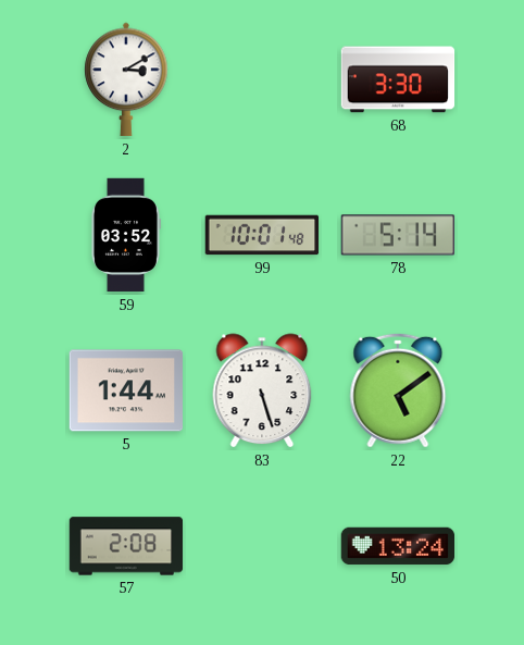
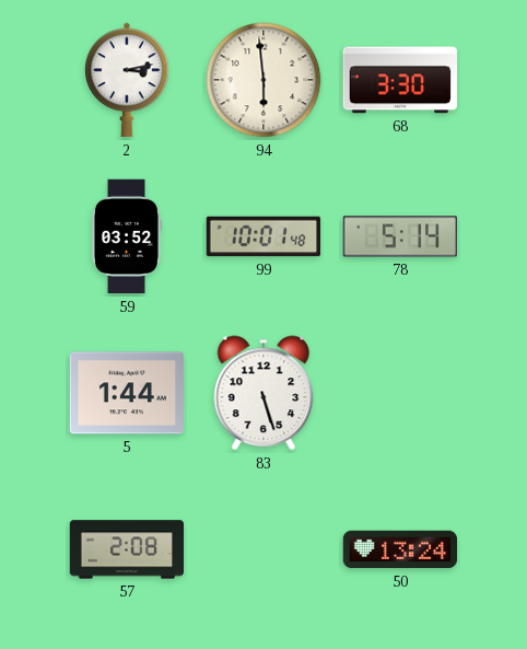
2: 3:10 -> 3:13 (127, 80)
94: none -> 5:59 (263, 80)
22: 5:09 -> none (398, 390)
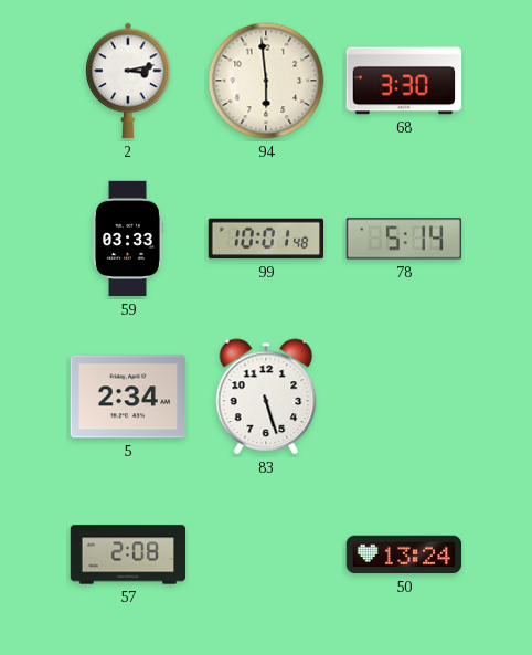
59: 03:52 -> 03:33 (127, 239)
5: 1:44 -> 2:34 (128, 397)
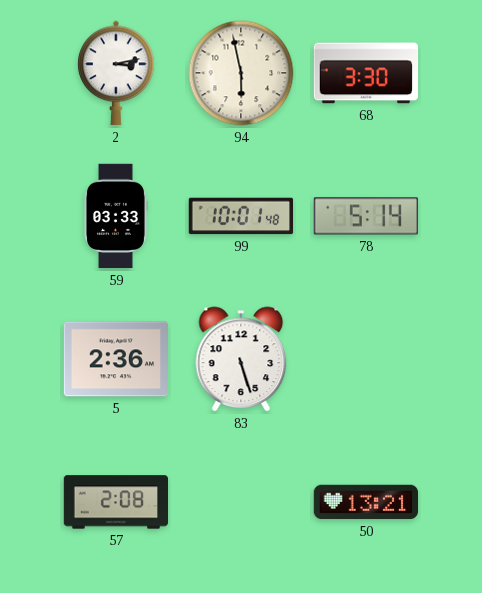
94: 5:59 -> 5:58 (241, 73)
5: 2:34 -> 2:36 (116, 359)
50: 13:24 -> 13:21 (366, 502)
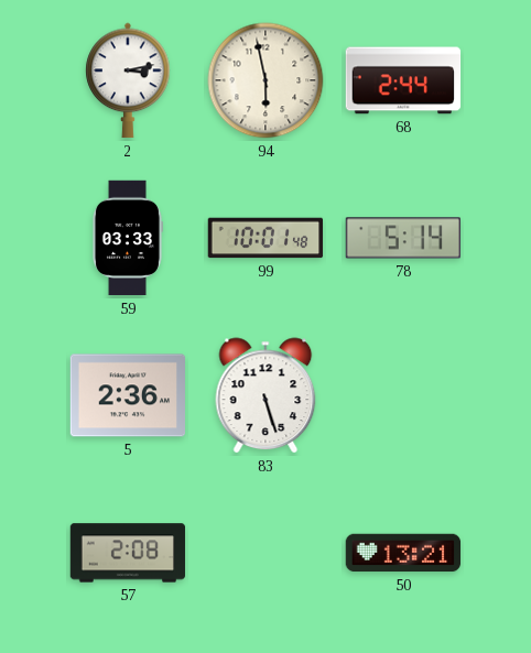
68: 3:30 -> 2:44 (403, 80)
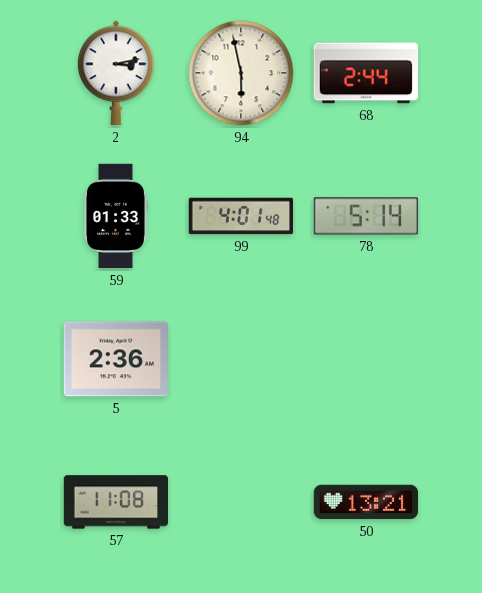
59: 03:33 -> 01:33 (115, 216)
99: 10:01 -> 4:01 (241, 216)
83: 5:27 -> none (265, 395)
57: 2:08 -> 11:08 (116, 502)
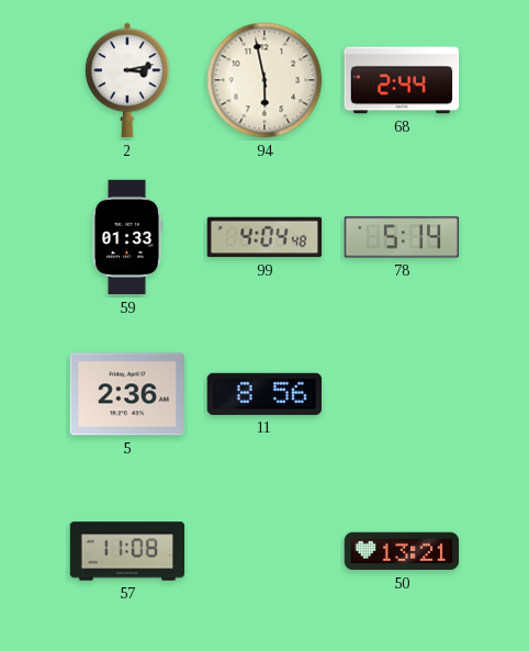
99: 4:01 -> 4:04 (264, 237)
11: none -> 8:56 (263, 394)
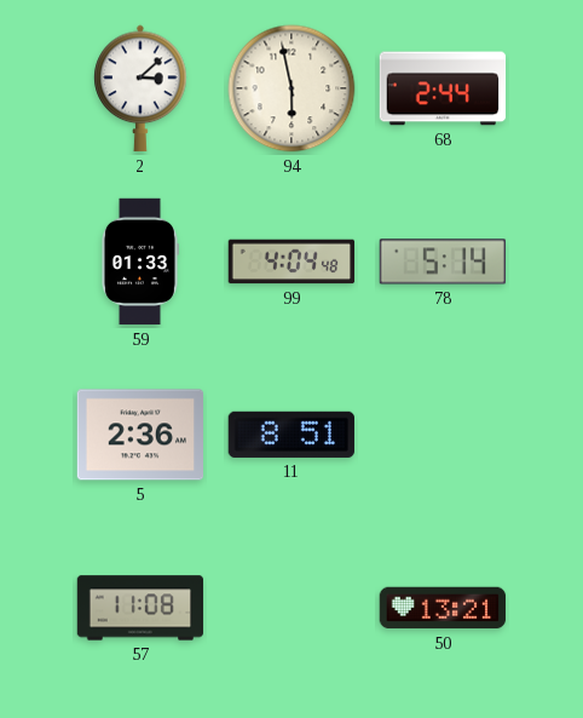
2: 3:13 -> 3:08 (140, 88)
11: 8:56 -> 8:51 (290, 435)
